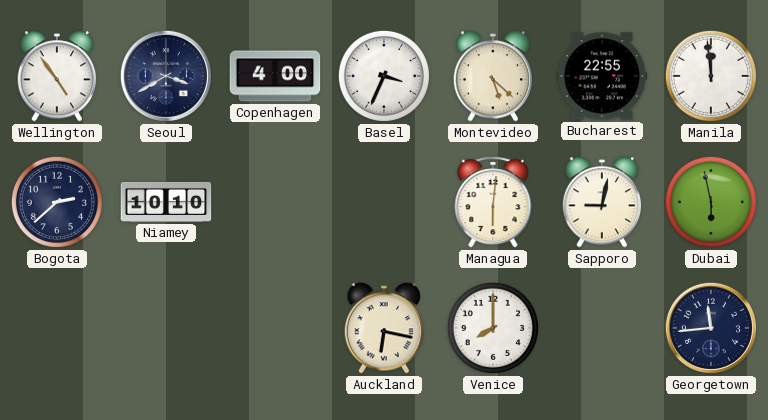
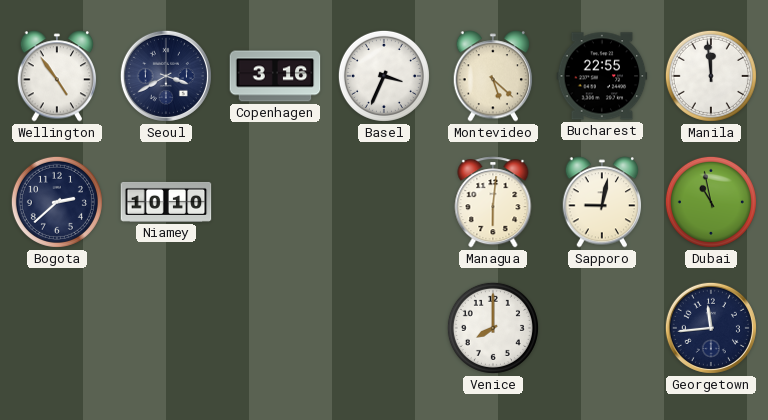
Copenhagen: 4:00 -> 3:16 (275, 76)
Dubai: 5:58 -> 10:58 (711, 202)
Auckland: 6:17 -> none (384, 328)
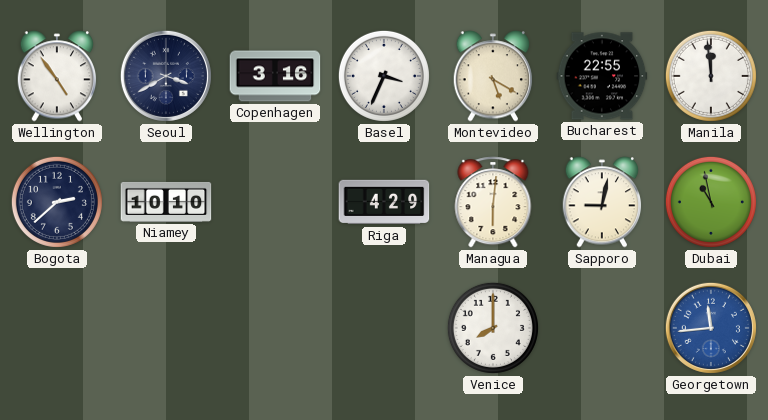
Montevideo: 5:22 -> 5:20 (493, 76)
Riga: none -> 4:29 (384, 202)
Georgetown dial: navy -> blue (711, 328)
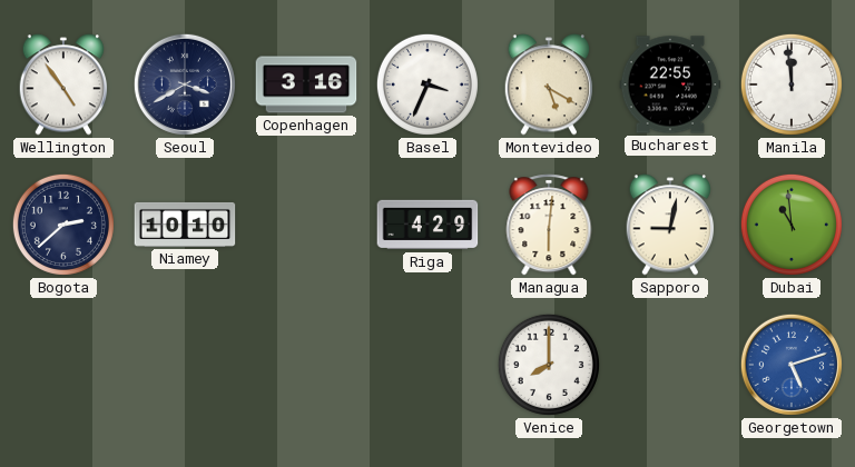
Dubai: 10:58 -> 10:59 (792, 225)
Georgetown: 11:44 -> 5:12 (792, 365)
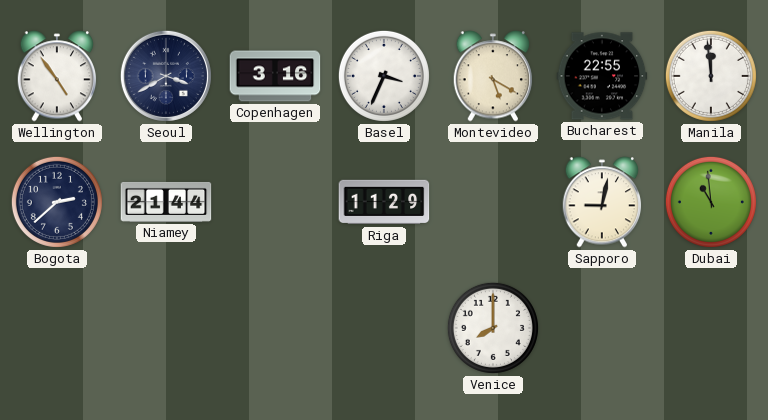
Niamey: 10:10 -> 21:44 (166, 202)
Riga: 4:29 -> 11:29 (384, 202)
Managua: 6:01 -> none (549, 225)
Georgetown: 5:12 -> none (792, 365)
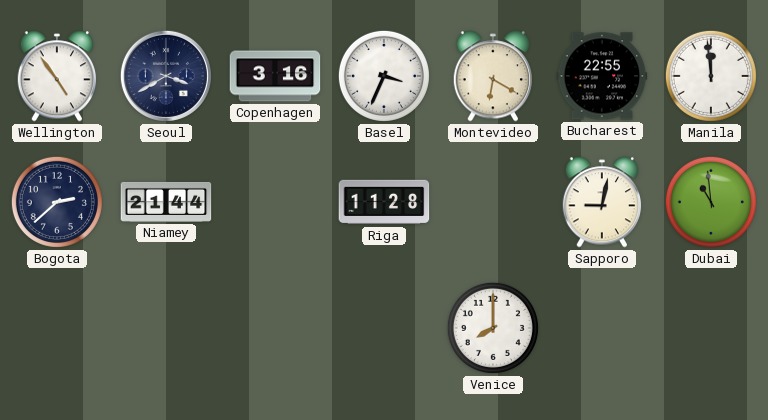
Montevideo: 5:20 -> 6:20 (493, 76)
Riga: 11:29 -> 11:28 (384, 202)
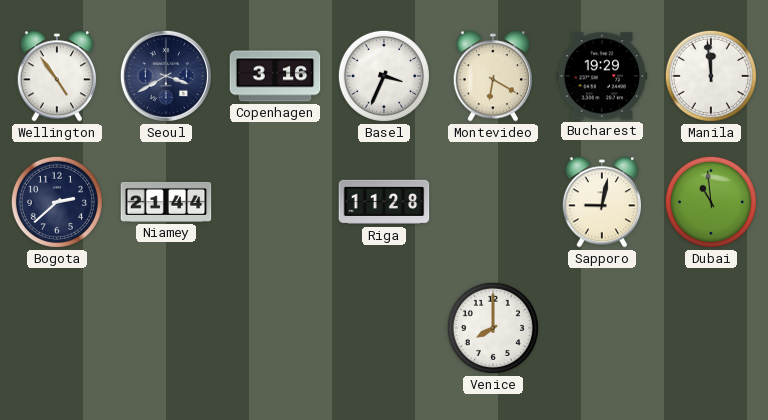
Bucharest: 22:55 -> 19:29 (602, 76)
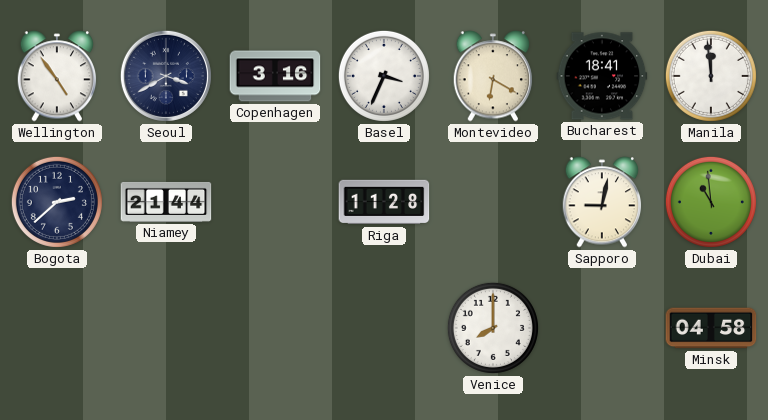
Bucharest: 19:29 -> 18:41 (602, 76)
Minsk: none -> 04:58 (711, 328)
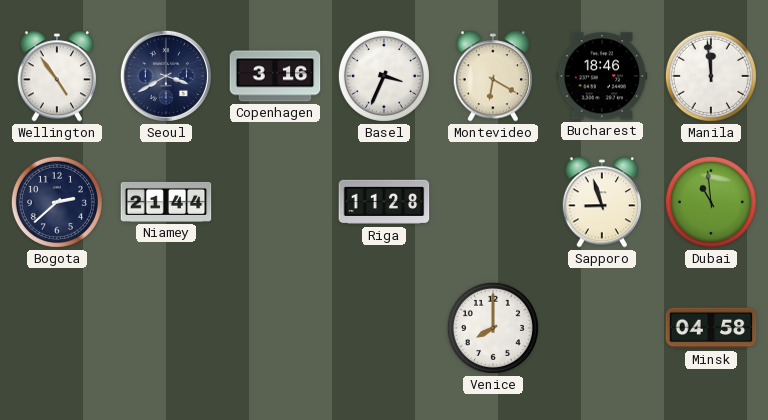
Bucharest: 18:41 -> 18:46 (602, 76)
Sapporo: 9:02 -> 8:57 (602, 202)
